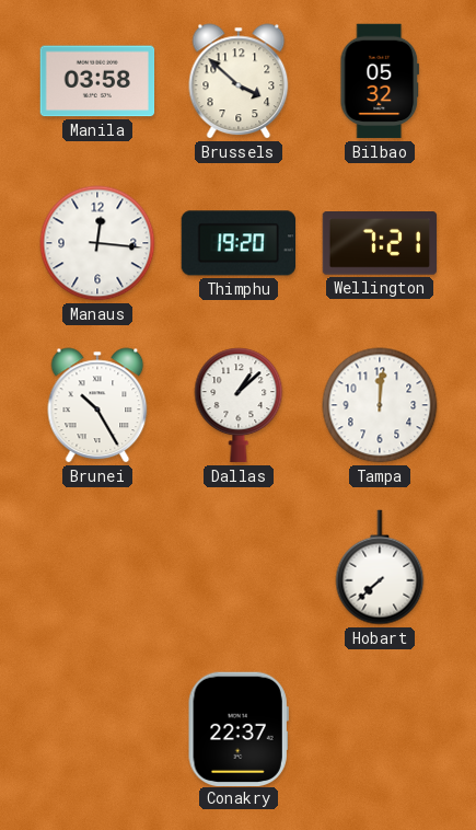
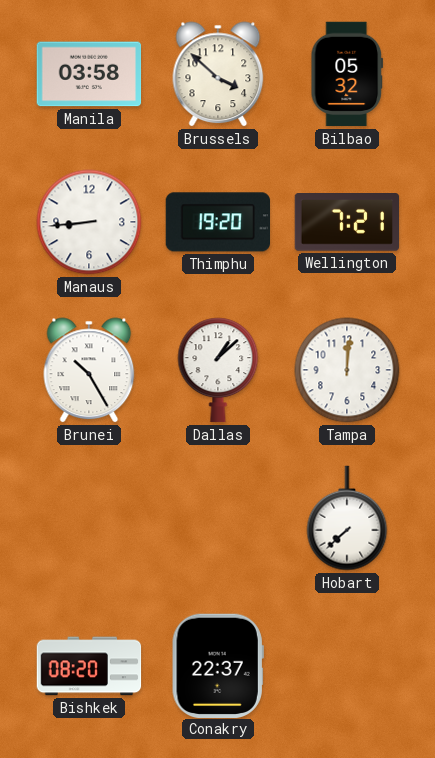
Manaus: 12:16 -> 8:44 (89, 222)
Bishkek: none -> 08:20 (89, 666)
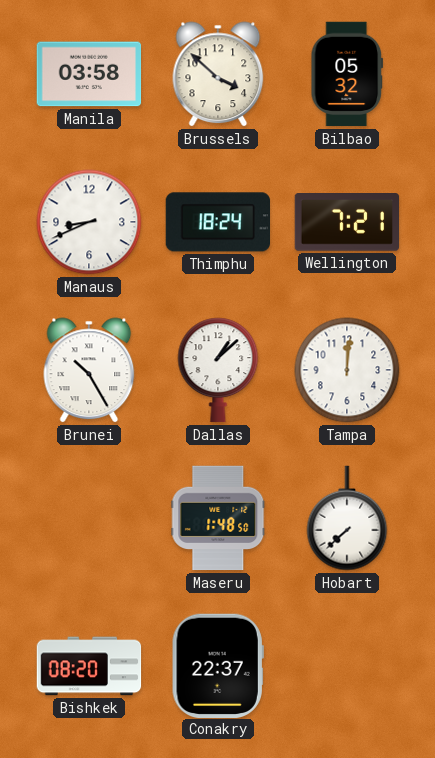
Manaus: 8:44 -> 8:41 (89, 222)
Thimphu: 19:20 -> 18:24 (217, 222)
Maseru: none -> 1:48 (218, 518)
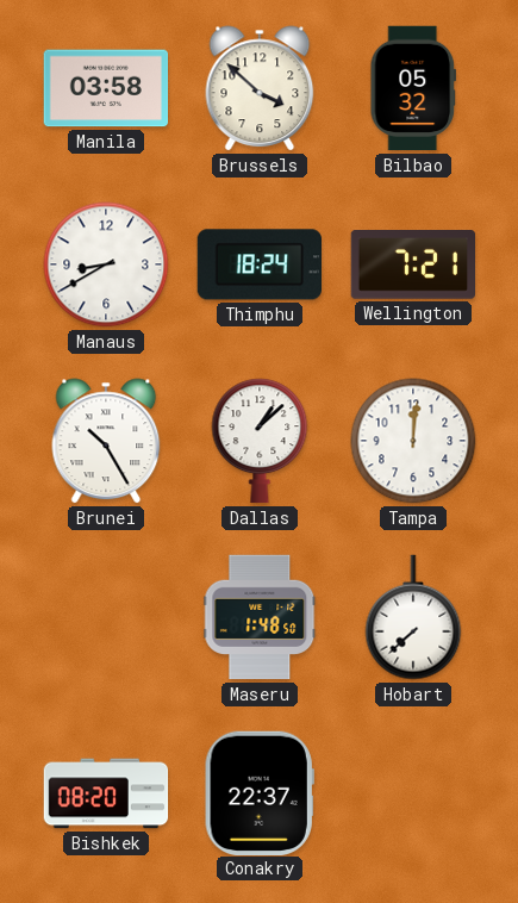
Manaus: 8:41 -> 8:40 (106, 264)
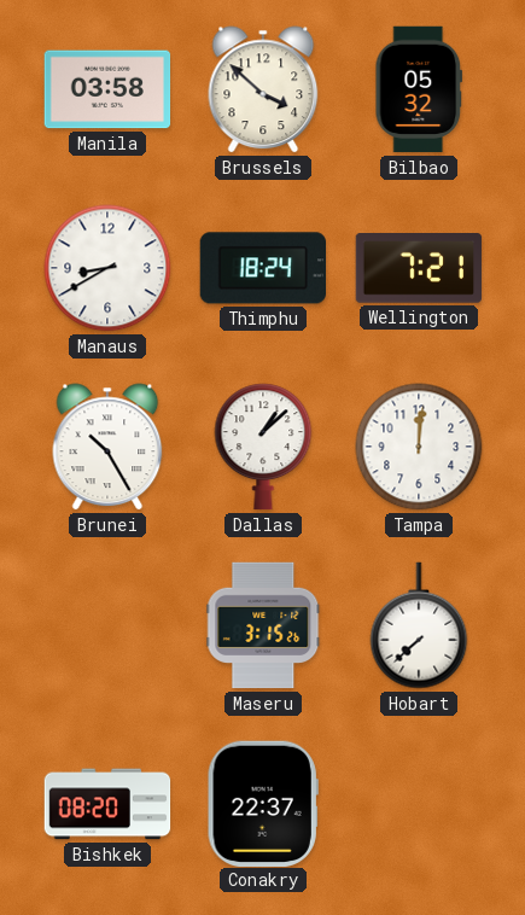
Maseru: 1:48 -> 3:15 (263, 625)
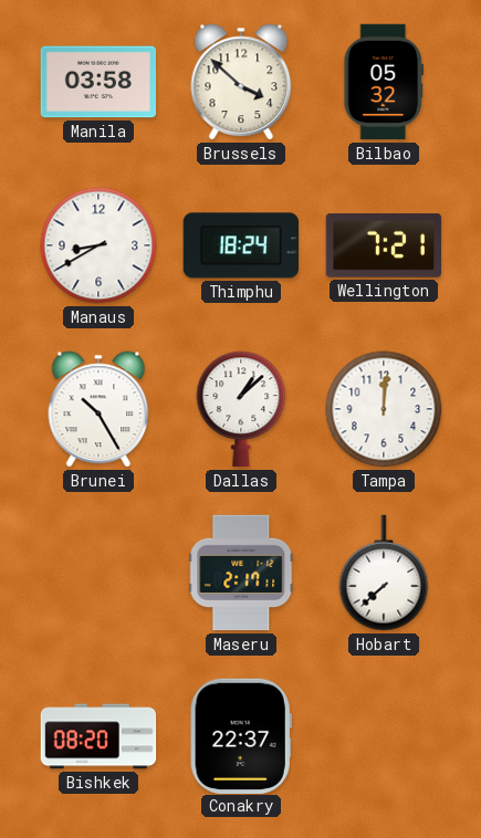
Maseru: 3:15 -> 2:17 (241, 573)
